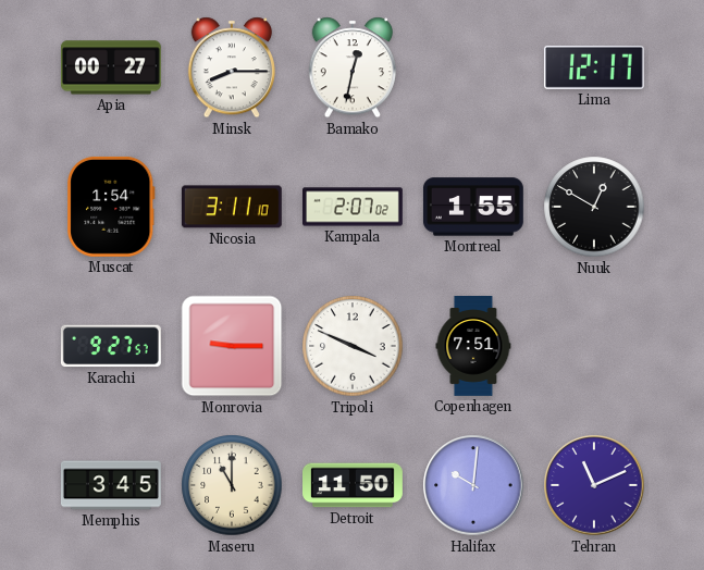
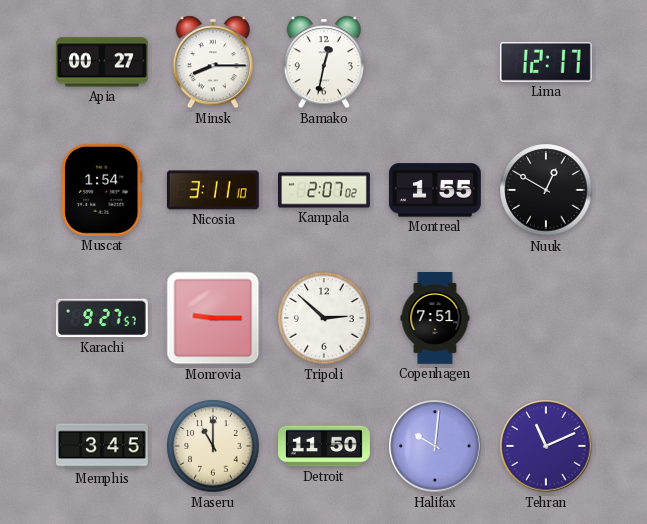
Tripoli: 3:49 -> 2:52 (324, 318)
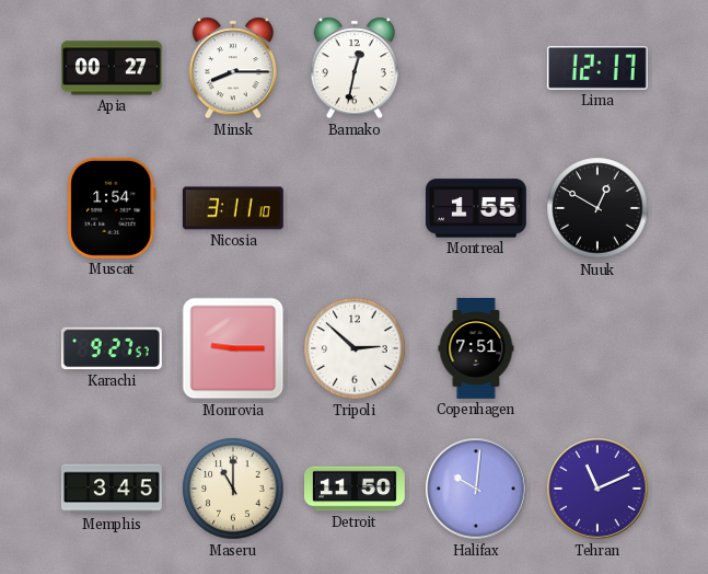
Kampala: 2:07 -> none (325, 190)
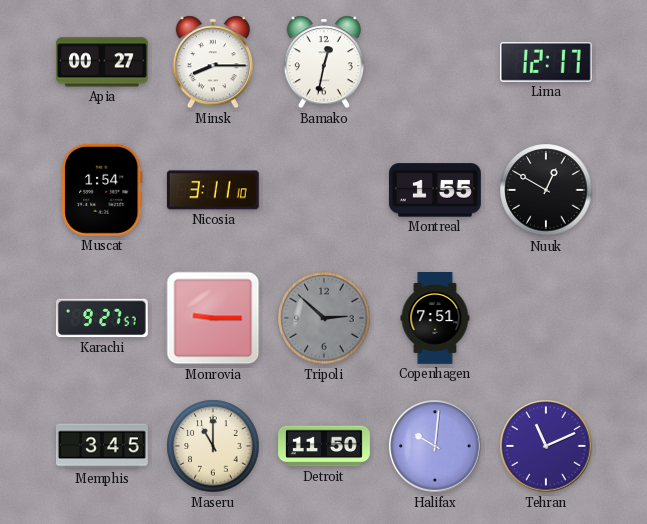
Tripoli dial: white -> grey (324, 318)
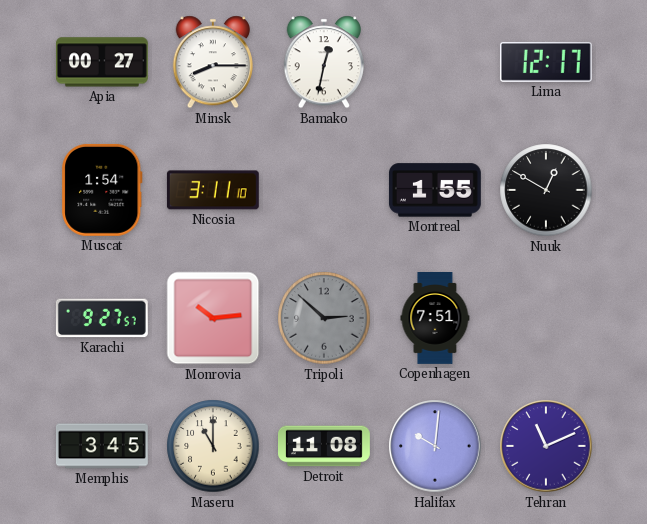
Monrovia: 9:15 -> 10:14 (213, 318)
Detroit: 11:50 -> 11:08 (325, 446)
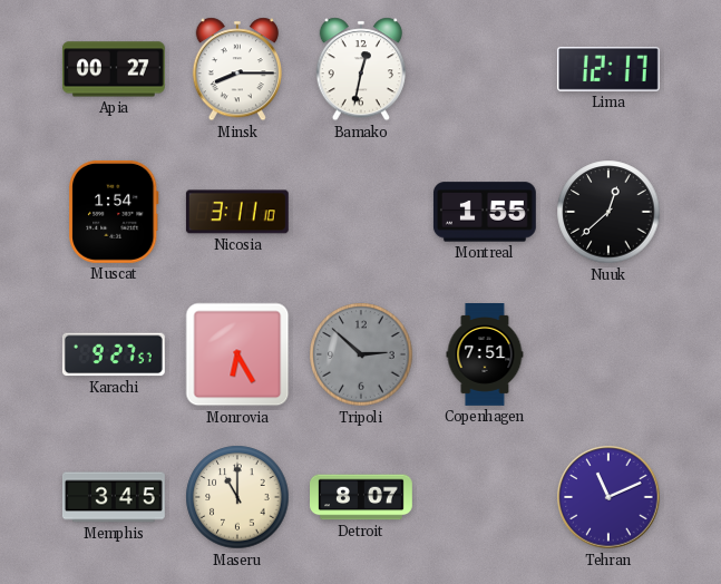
Nuuk: 12:50 -> 12:38 (608, 212)
Monrovia: 10:14 -> 6:25 (237, 354)
Detroit: 11:08 -> 8:07 (362, 497)
Halifax: 10:01 -> none (435, 446)
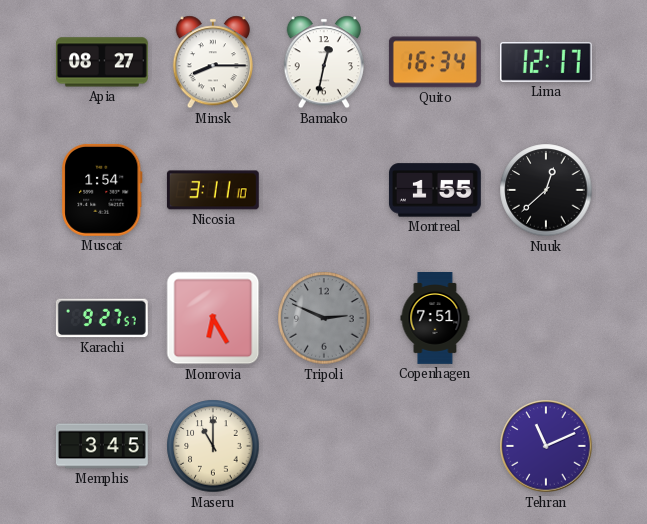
Apia: 00:27 -> 08:27 (102, 62)
Quito: none -> 16:34 (435, 62)
Tripoli: 2:52 -> 2:49 (324, 318)
Detroit: 8:07 -> none (362, 497)
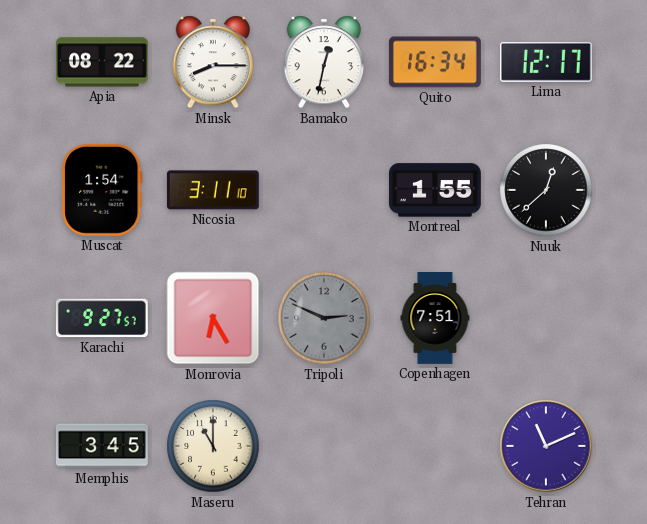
Apia: 08:27 -> 08:22 (102, 62)
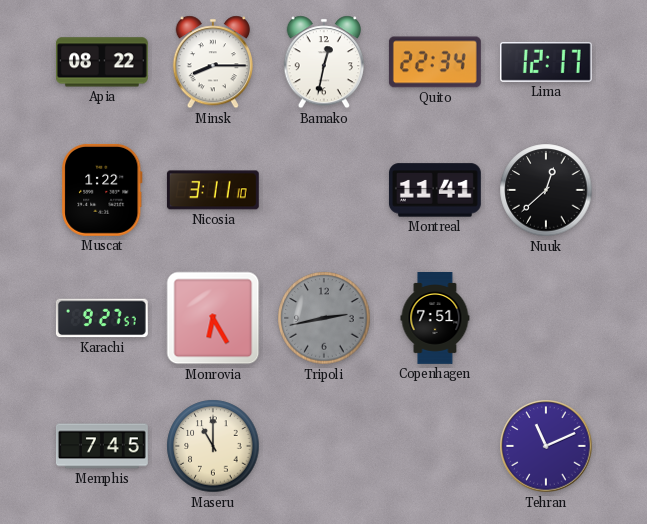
Quito: 16:34 -> 22:34 (435, 62)
Muscat: 1:54 -> 1:22 (102, 190)
Montreal: 1:55 -> 11:41 (435, 190)
Tripoli: 2:49 -> 2:43 (324, 318)
Memphis: 3:45 -> 7:45 (103, 446)
